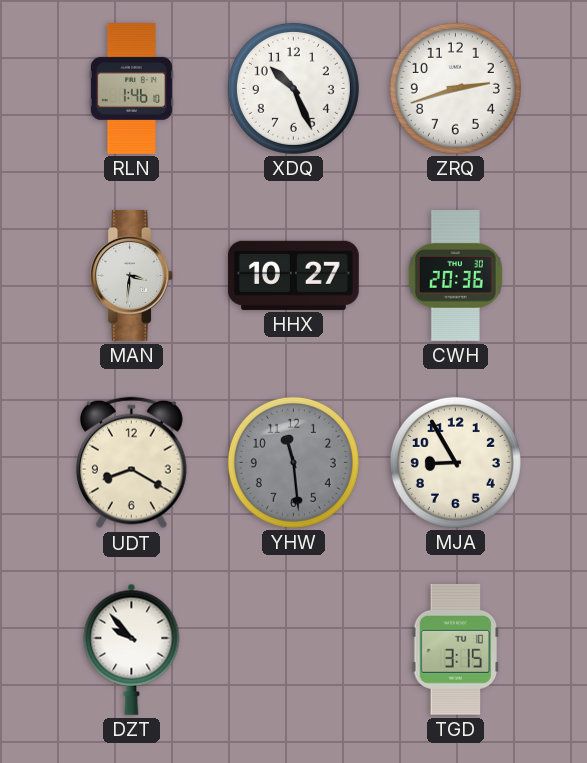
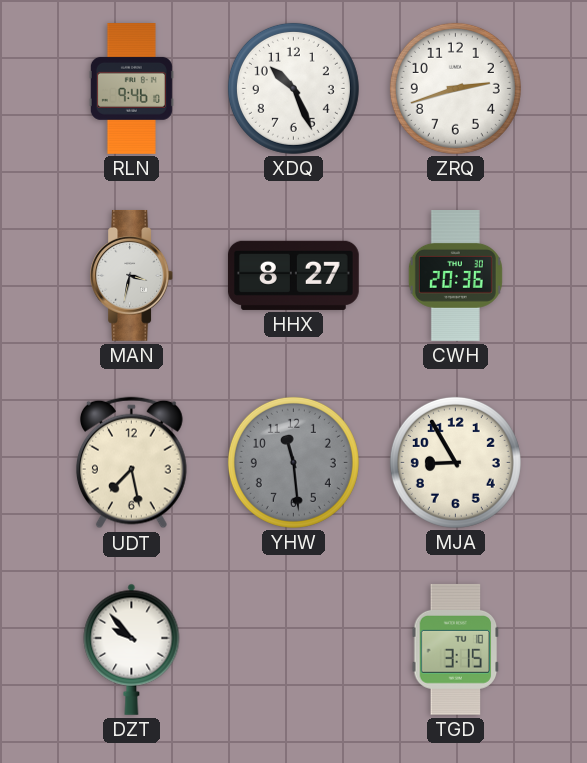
RLN: 1:46 -> 9:46 (131, 89)
MAN: 3:31 -> 3:32 (131, 275)
HHX: 10:27 -> 8:27 (293, 275)
UDT: 8:20 -> 7:28 (132, 463)
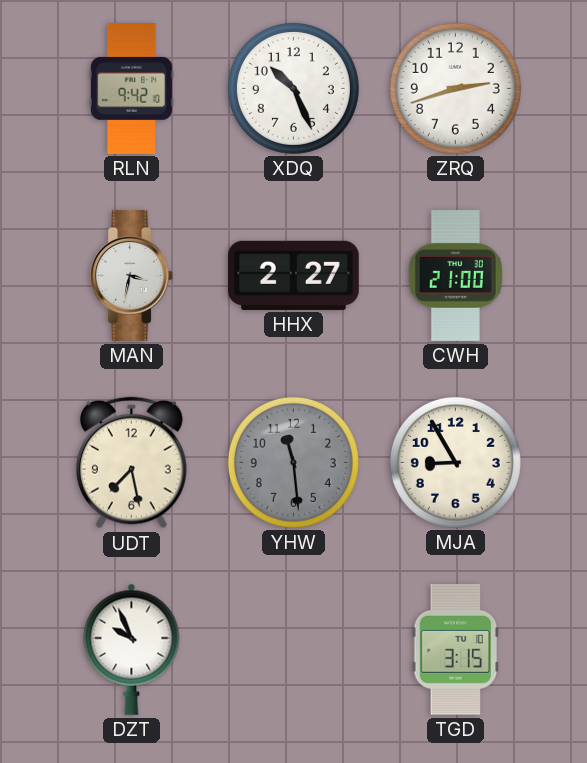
RLN: 9:46 -> 9:42 (131, 89)
HHX: 8:27 -> 2:27 (293, 275)
CWH: 20:36 -> 21:00 (455, 276)
DZT: 9:53 -> 9:56 (132, 649)
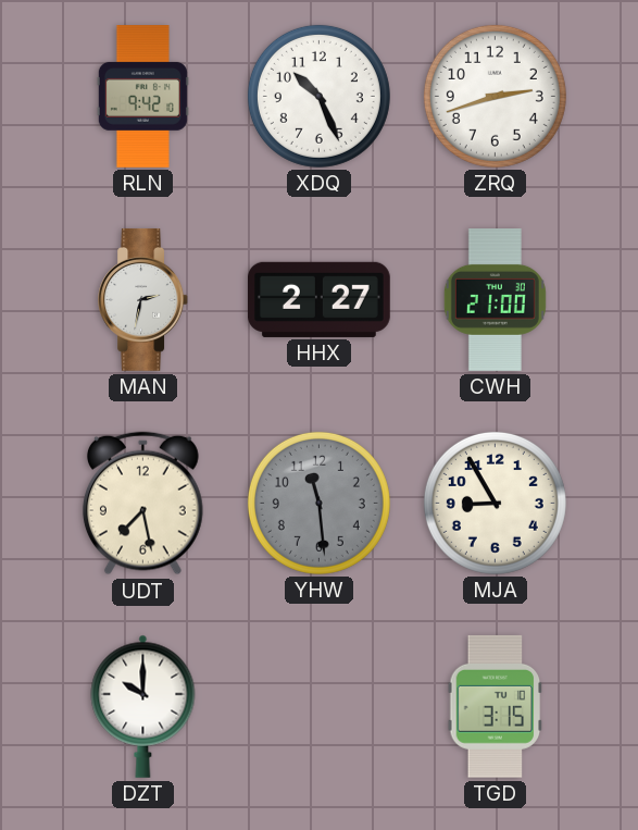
MAN: 3:32 -> 2:32 (142, 299)
DZT: 9:56 -> 10:00 (143, 706)
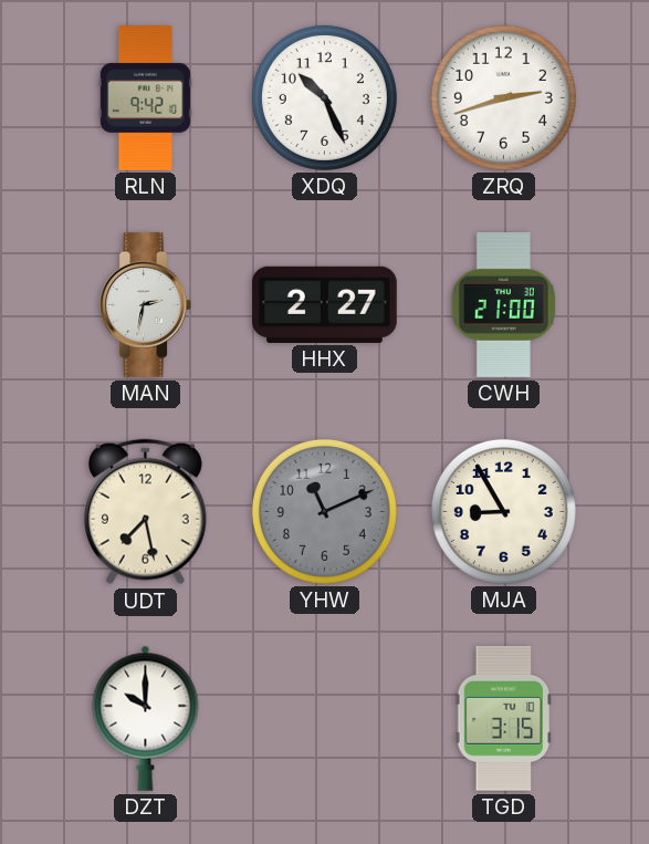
YHW: 11:29 -> 11:11 (324, 511)
